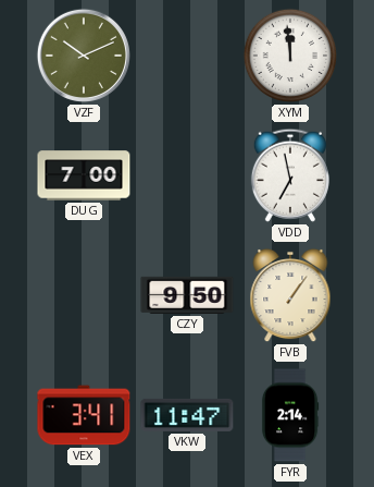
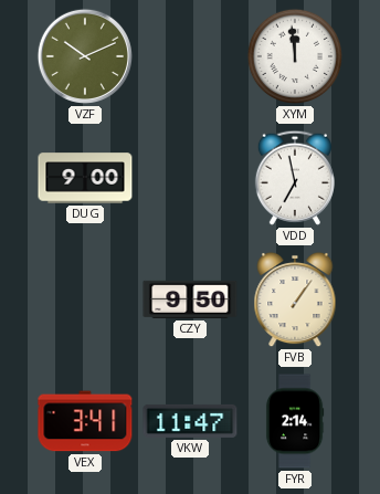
DUG: 7:00 -> 9:00 (85, 178)
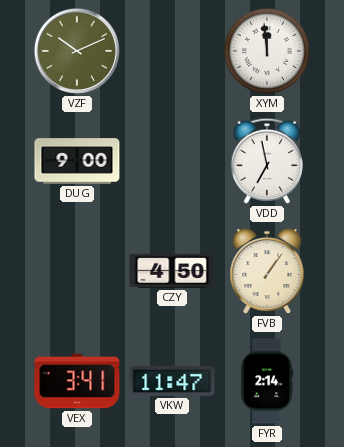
CZY: 9:50 -> 4:50 (172, 271)
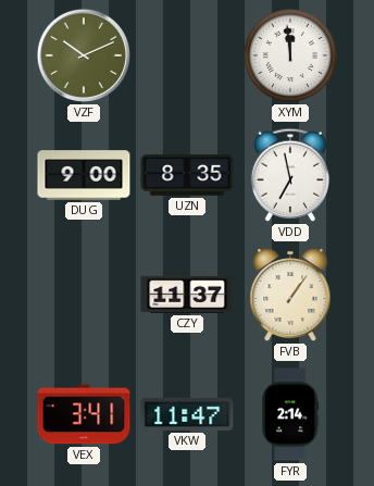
UZN: none -> 8:35 (187, 175)
CZY: 4:50 -> 11:37 (187, 295)
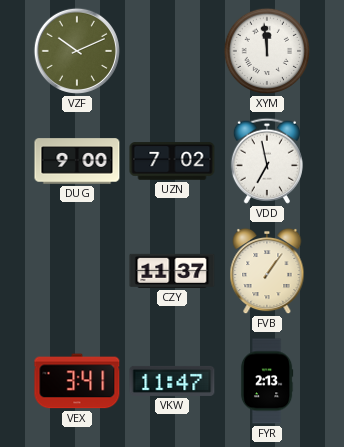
UZN: 8:35 -> 7:02 (172, 161)
FYR: 2:14 -> 2:13 (267, 381)
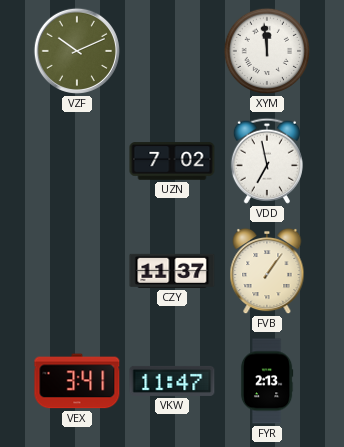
DUG: 9:00 -> none (77, 161)
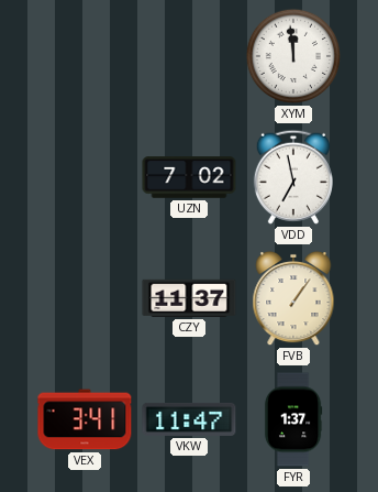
VZF: 10:11 -> none (77, 51)
FYR: 2:13 -> 1:37 (293, 419)
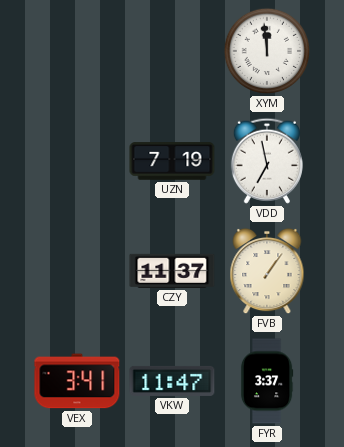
UZN: 7:02 -> 7:19 (172, 161)
FYR: 1:37 -> 3:37 (267, 381)
